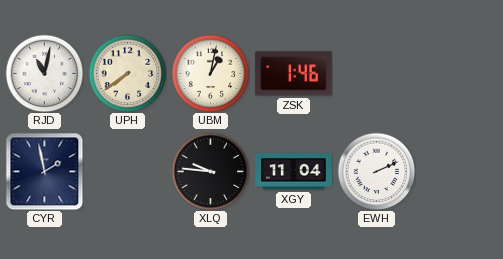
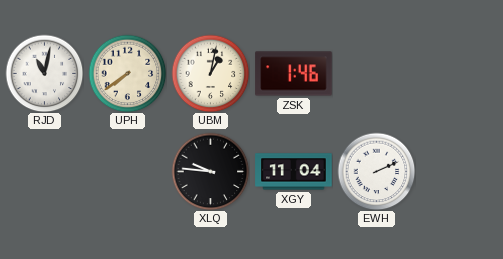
CYR: 1:58 -> none (44, 171)
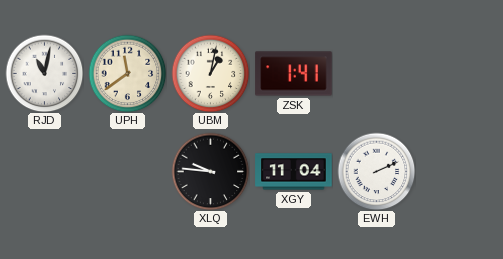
UPH: 7:39 -> 11:39 (127, 73)
ZSK: 1:46 -> 1:41 (294, 74)
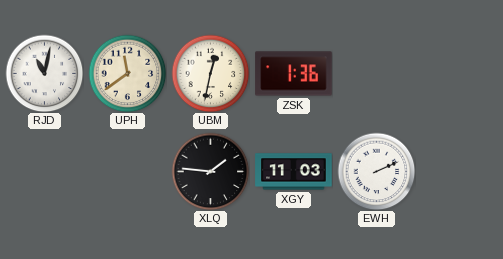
UBM: 1:02 -> 12:32 (210, 73)
ZSK: 1:41 -> 1:36 (294, 74)
XLQ: 9:46 -> 1:46 (210, 171)
XGY: 11:04 -> 11:03 (294, 172)
